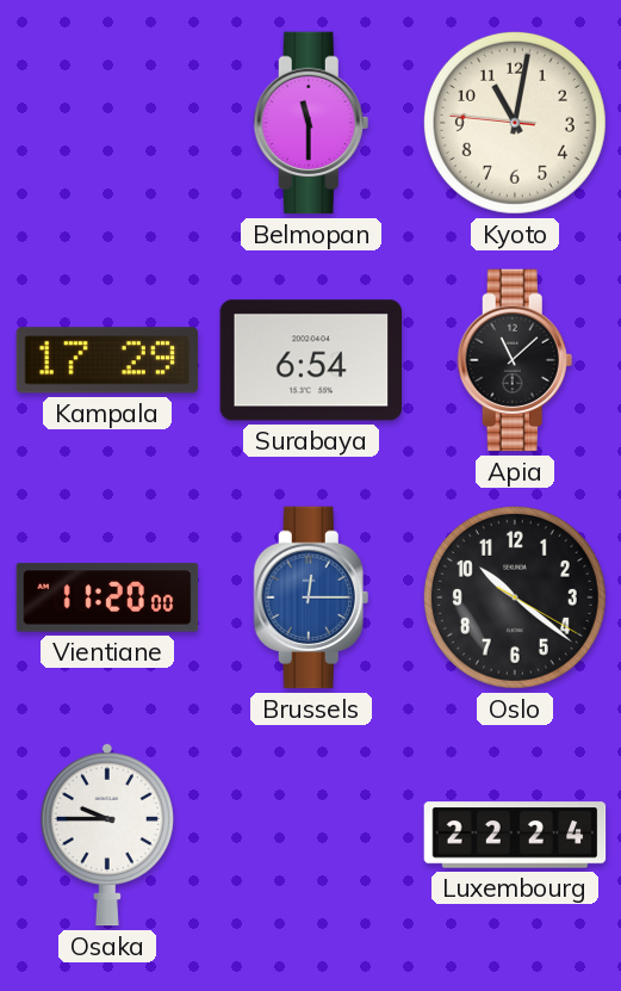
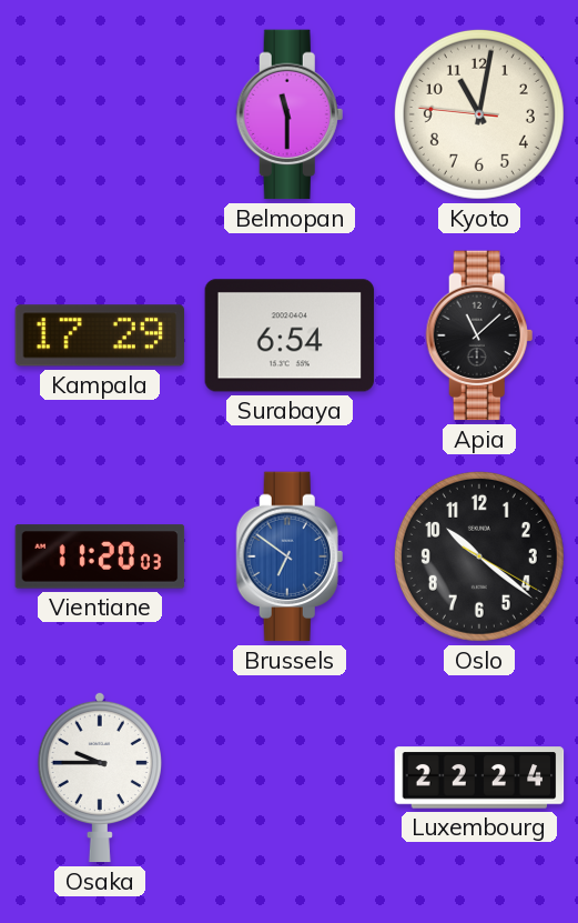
Vientiane: 11:20:00 -> 11:20:03 (100, 556)
Brussels: 12:15 -> 6:51 (290, 556)
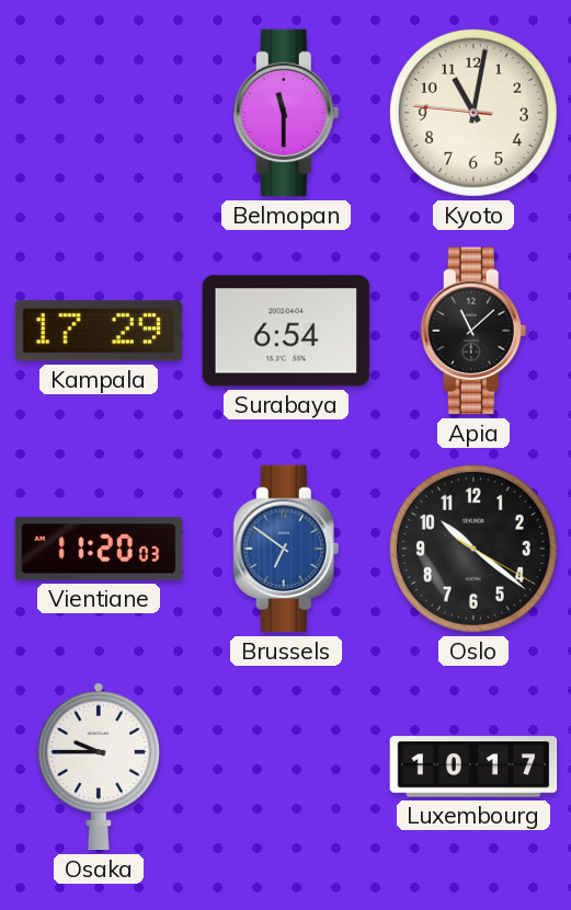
Luxembourg: 22:24 -> 10:17 (473, 767)
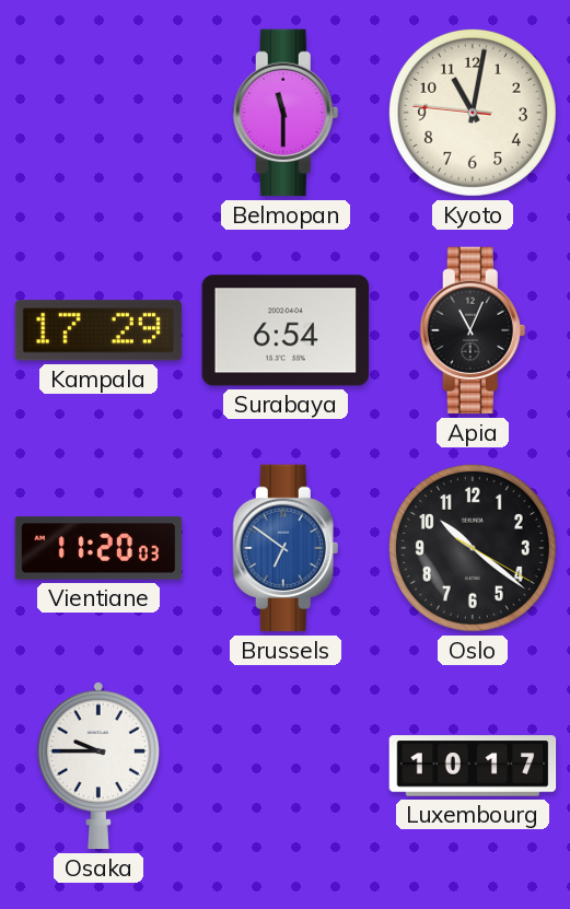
Apia: 11:08 -> 11:04 (473, 330)
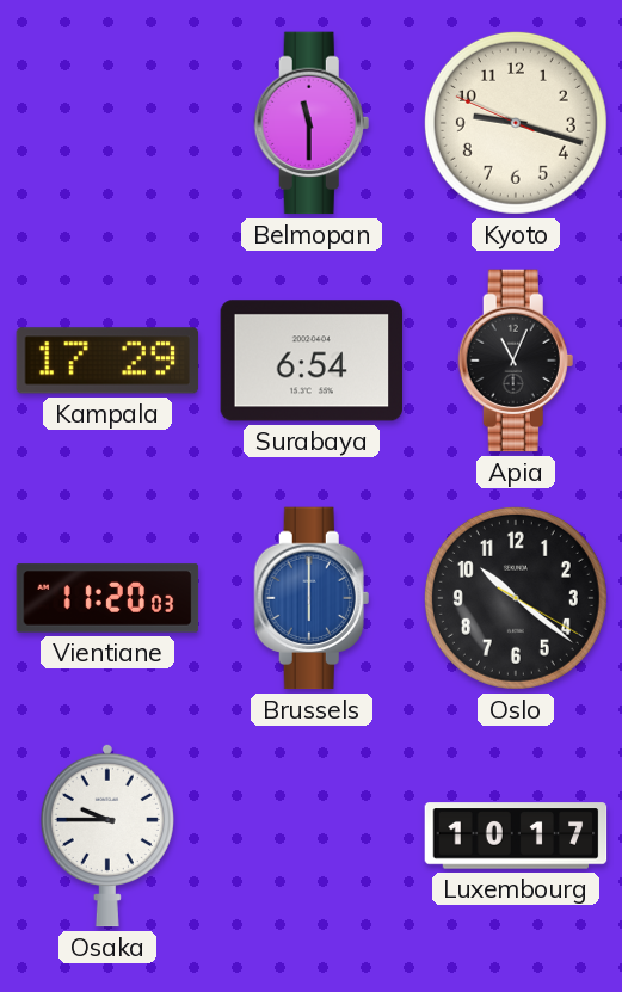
Kyoto: 11:01 -> 9:17 (516, 123)
Brussels: 6:51 -> 6:00 (312, 598)
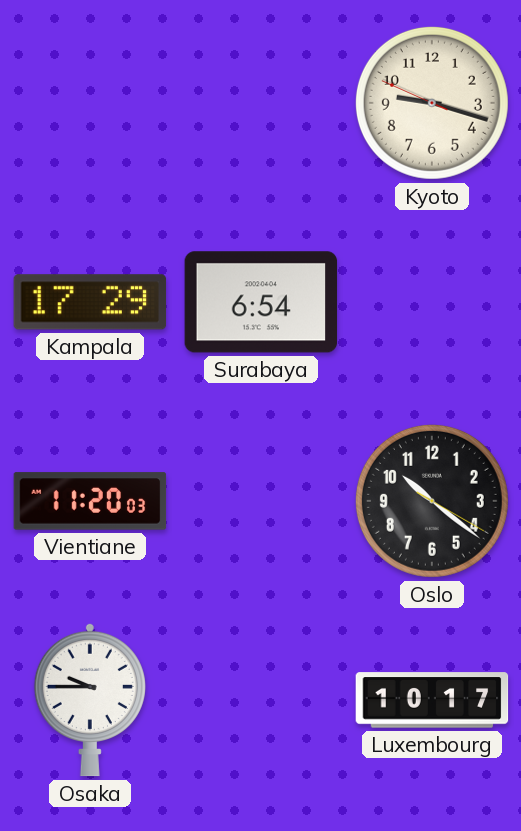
Belmopan: 11:30 -> none (312, 123)
Apia: 11:04 -> none (516, 361)
Brussels: 6:00 -> none (312, 598)
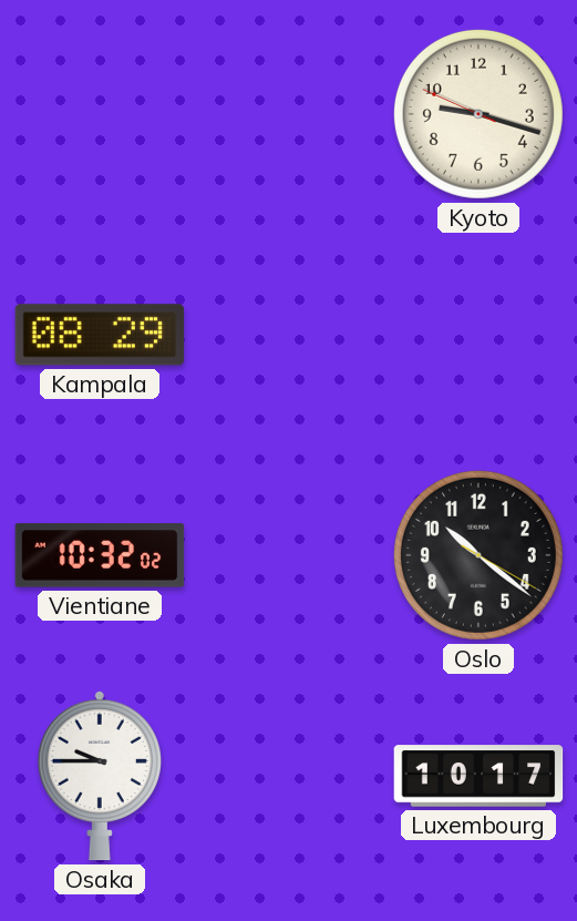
Kampala: 17:29 -> 08:29 (100, 335)
Surabaya: 6:54 -> none (261, 302)
Vientiane: 11:20 -> 10:32 (100, 555)
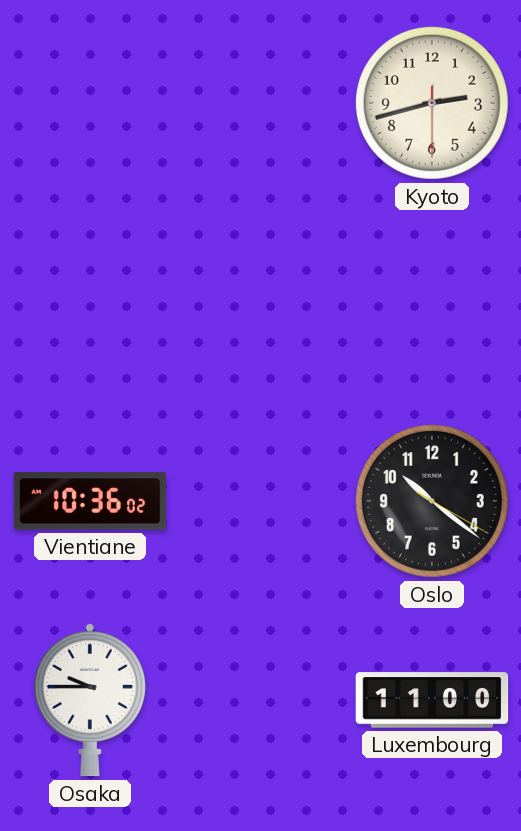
Kyoto: 9:17 -> 2:42 (432, 103)
Kampala: 08:29 -> none (100, 335)
Vientiane: 10:32 -> 10:36 (90, 501)
Luxembourg: 10:17 -> 11:00 (432, 700)
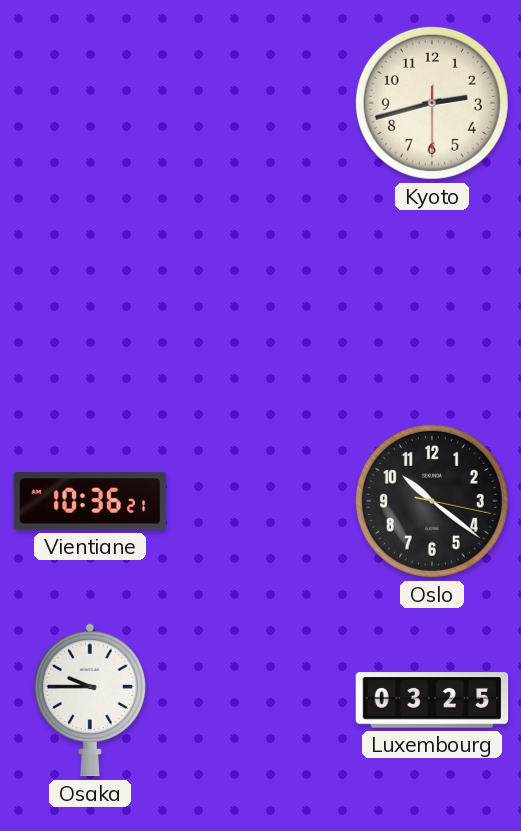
Vientiane: 10:36:02 -> 10:36:21 (90, 501)
Oslo: 10:21:20 -> 10:21:17 (432, 501)
Luxembourg: 11:00 -> 03:25 (432, 700)
